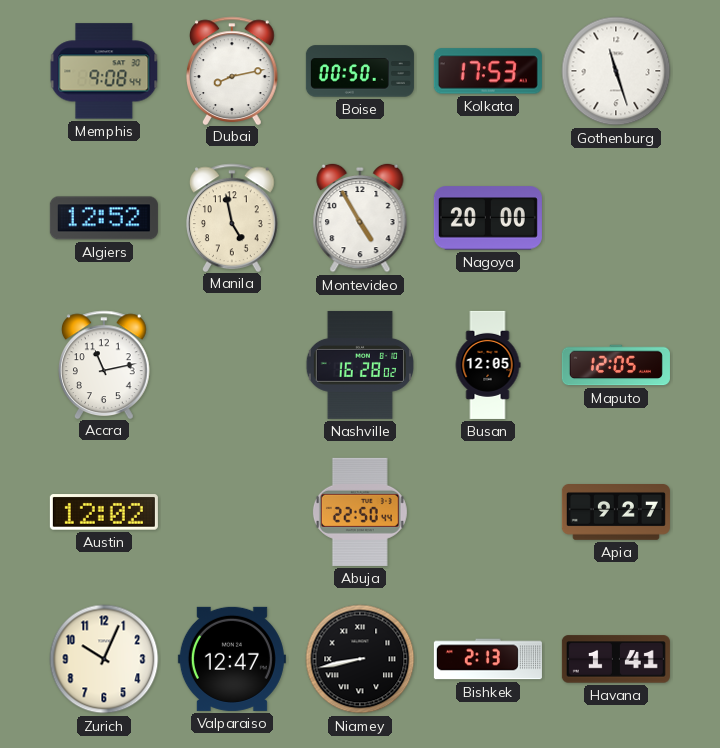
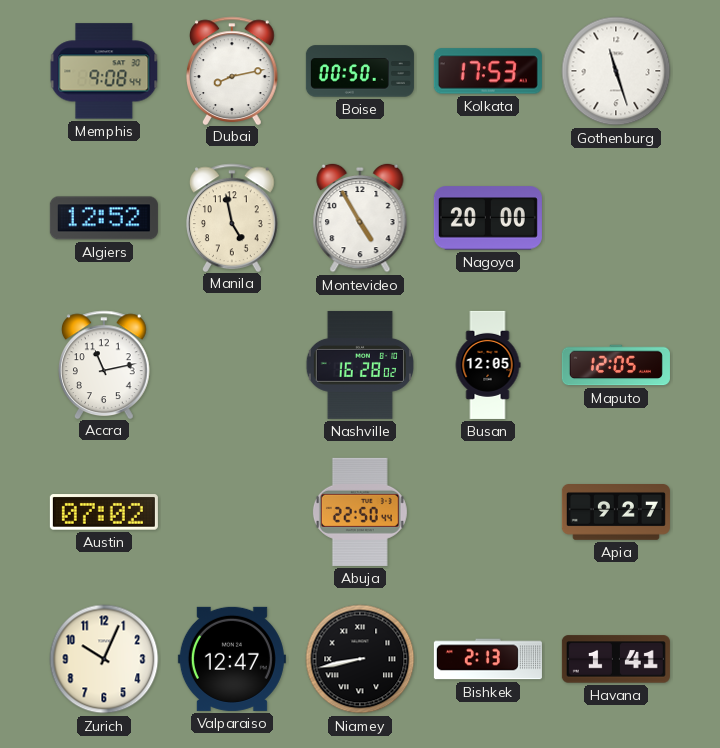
Austin: 12:02 -> 07:02 (104, 512)
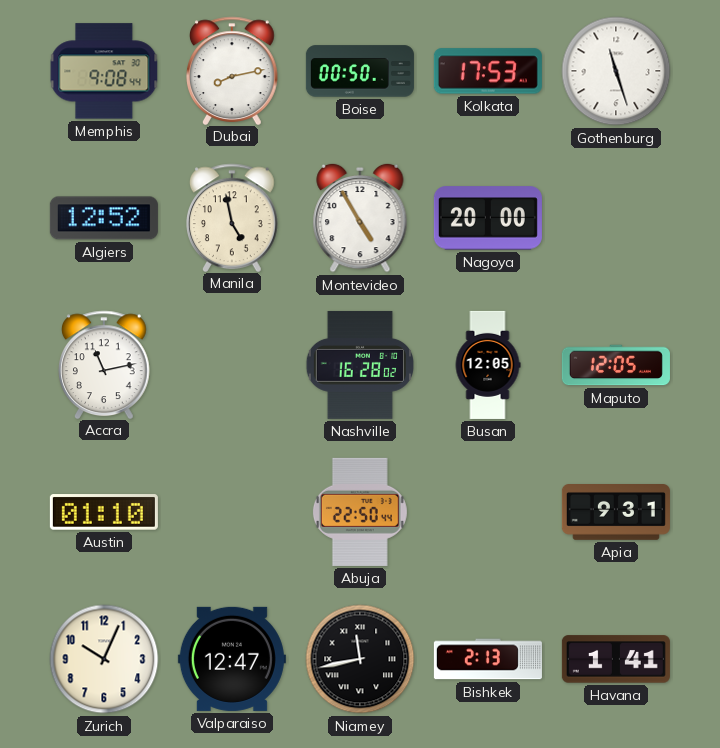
Austin: 07:02 -> 01:10 (104, 512)
Apia: 9:27 -> 9:31 (616, 513)
Niamey: 8:43 -> 11:43 (360, 659)
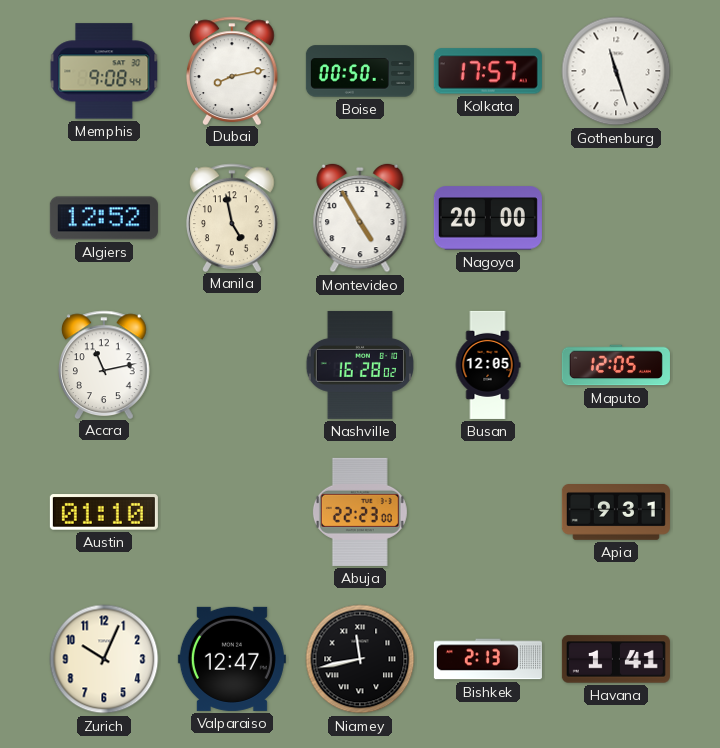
Kolkata: 17:53 -> 17:57 (488, 71)
Abuja: 22:50 -> 22:23 (360, 512)
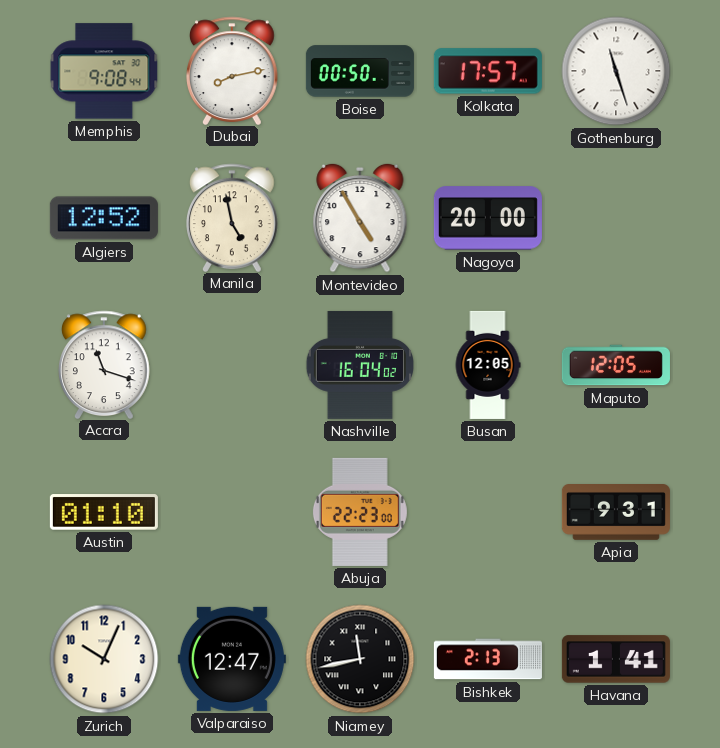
Accra: 11:13 -> 11:18 (105, 364)
Nashville: 16:28 -> 16:04 (359, 365)
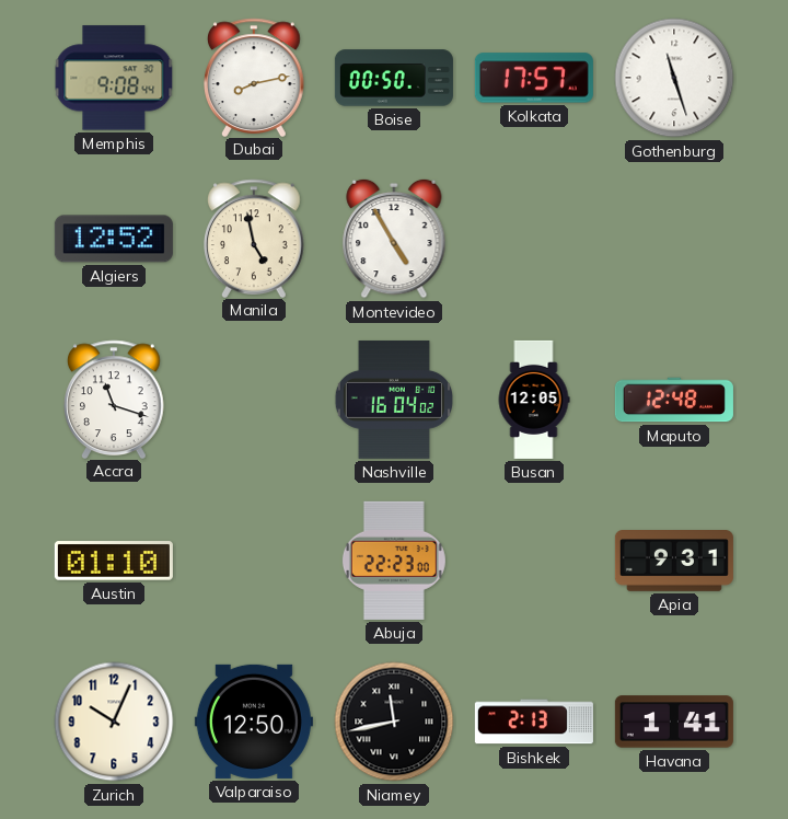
Nagoya: 20:00 -> none (488, 218)
Maputo: 12:05 -> 12:48 (674, 400)
Valparaiso: 12:47 -> 12:50 (254, 722)
